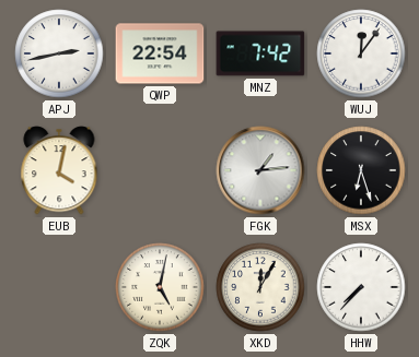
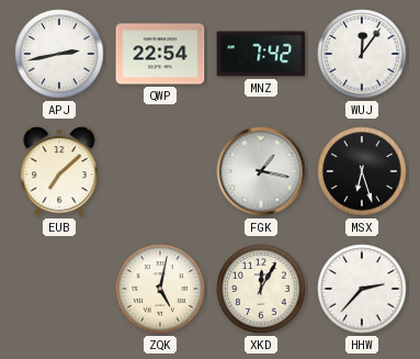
EUB: 4:02 -> 7:08 (59, 171)
FGK: 1:14 -> 1:17 (261, 171)
HHW: 7:37 -> 2:37 (362, 289)
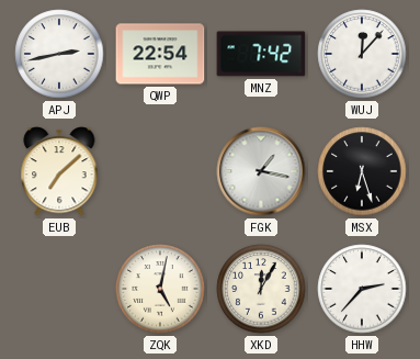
WUJ: 12:06 -> 12:07 (362, 54)
